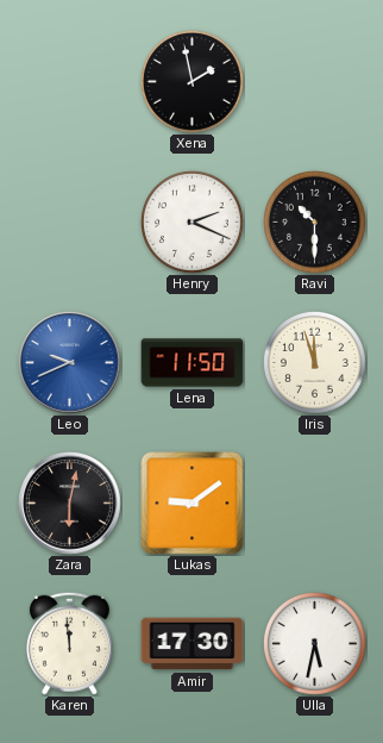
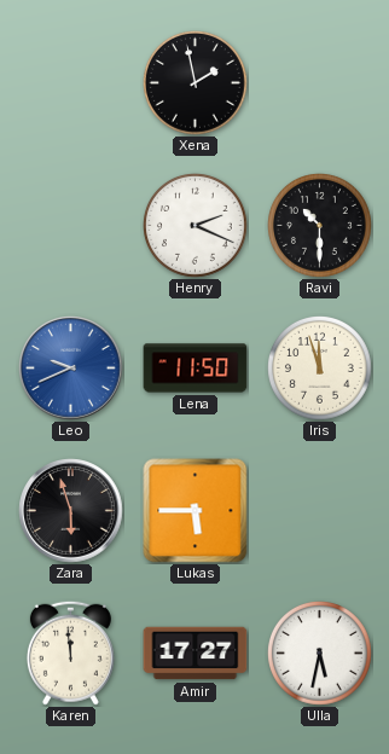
Zara: 6:02 -> 5:57 (71, 511)
Lukas: 9:09 -> 5:45 (196, 511)
Amir: 17:30 -> 17:27 (196, 654)
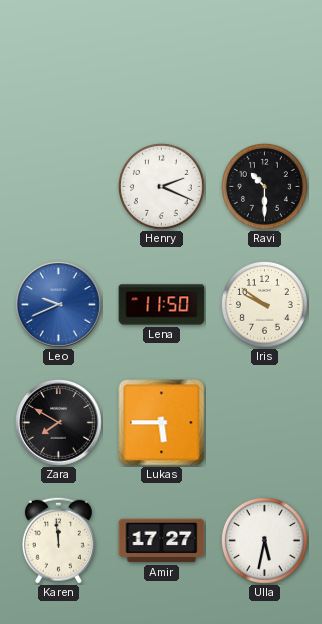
Xena: 1:58 -> none (196, 83)
Iris: 11:57 -> 9:51 (265, 305)
Zara: 5:57 -> 7:50 (59, 423)
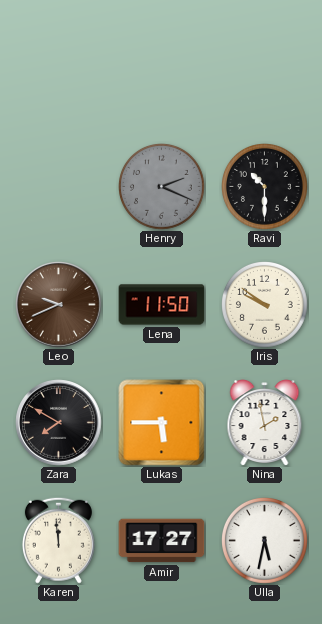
Henry dial: white -> grey (162, 187)
Leo dial: blue -> brown (59, 305)
Nina: none -> 1:58 (265, 423)
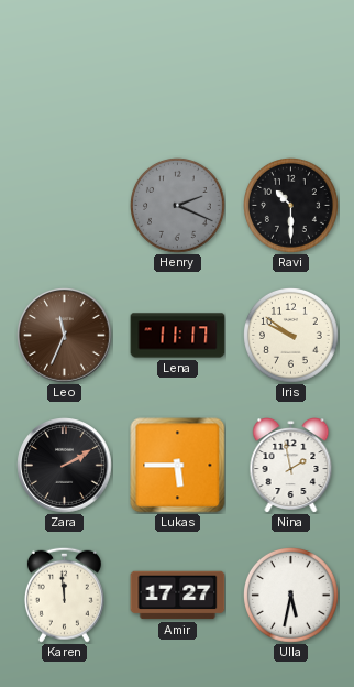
Leo: 9:41 -> 11:34 (65, 336)
Lena: 11:50 -> 11:17 (178, 336)
Zara: 7:50 -> 2:10 (65, 466)
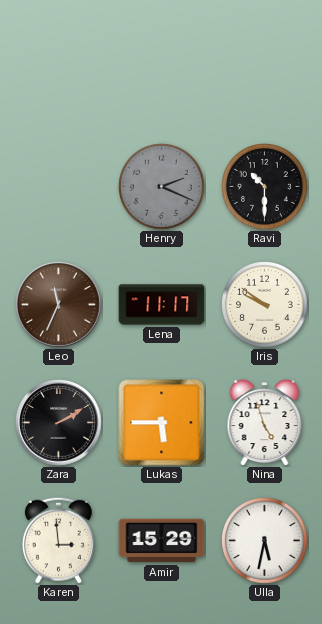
Nina: 1:58 -> 4:57 (265, 423)
Karen: 11:59 -> 2:59 (58, 540)
Amir: 17:27 -> 15:29 (162, 541)
